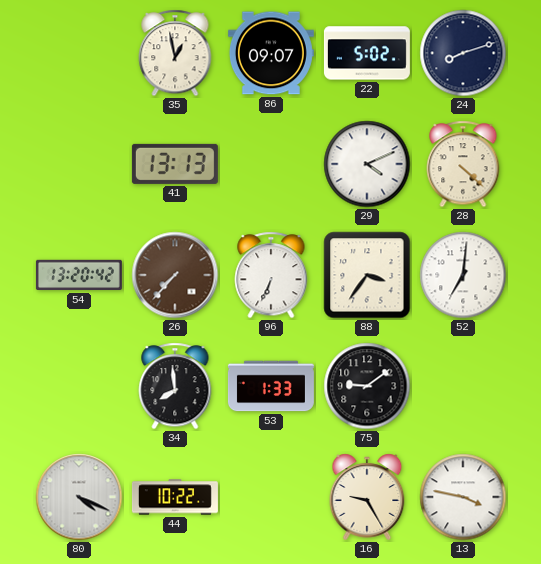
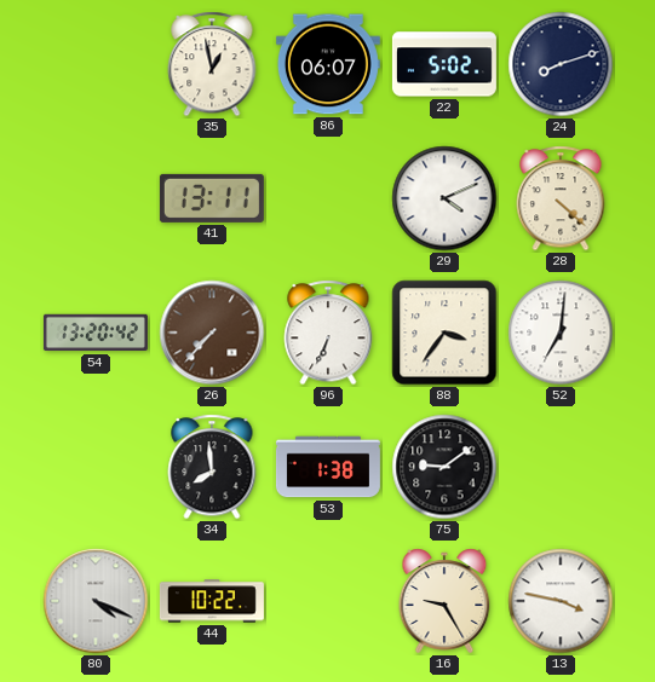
86: 09:07 -> 06:07 (328, 64)
41: 13:13 -> 13:11 (212, 198)
53: 1:33 -> 1:38 (328, 467)
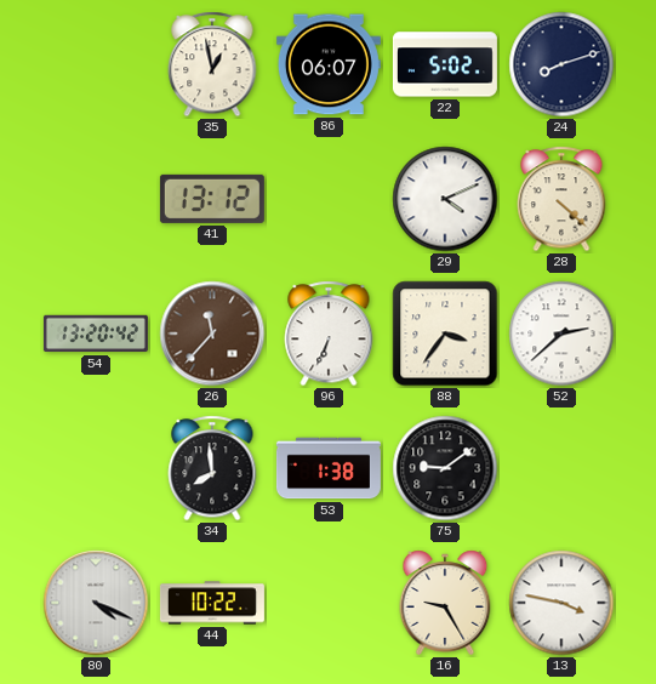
41: 13:11 -> 13:12 (212, 199)
26: 7:37 -> 11:37 (212, 334)
52: 7:01 -> 2:38 (561, 334)
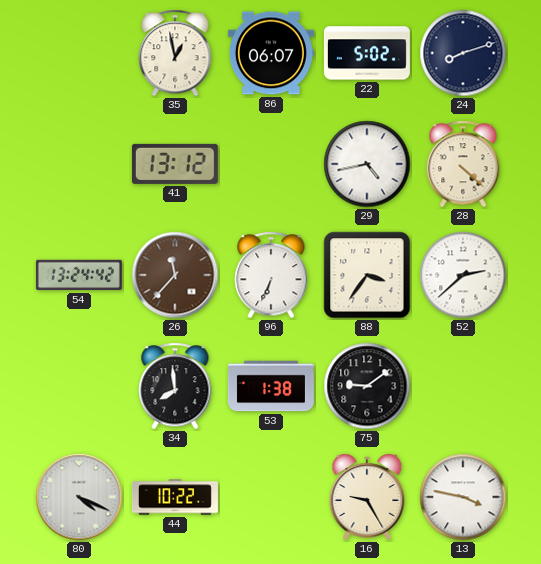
29: 4:11 -> 4:43 (367, 164)
54: 13:20 -> 13:24 (79, 275)
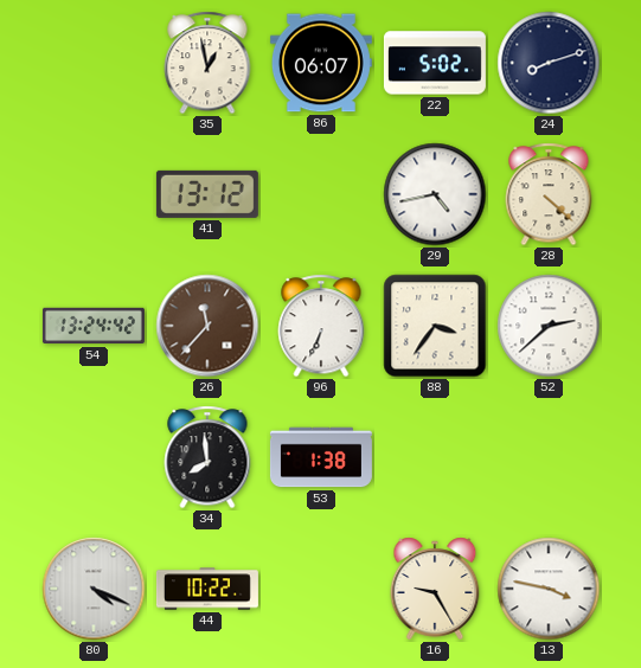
75: 9:09 -> none (367, 386)
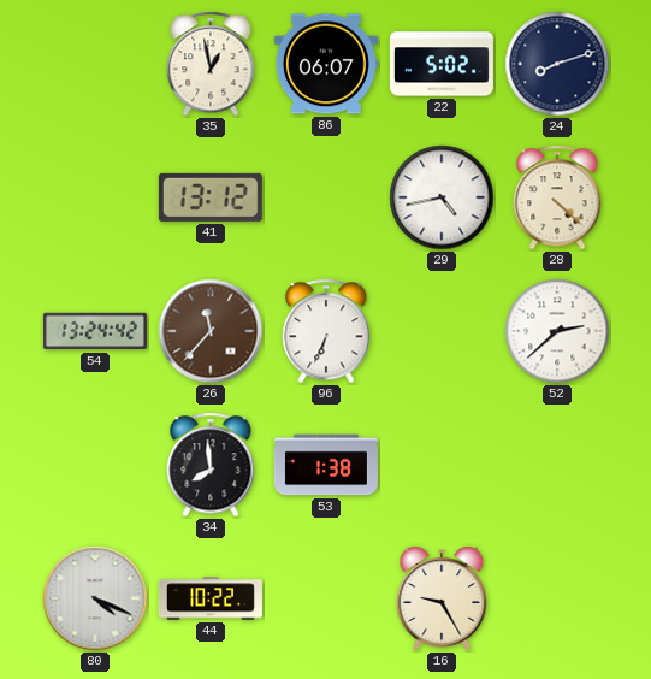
88: 3:36 -> none (435, 326)
13: 3:47 -> none (549, 589)
